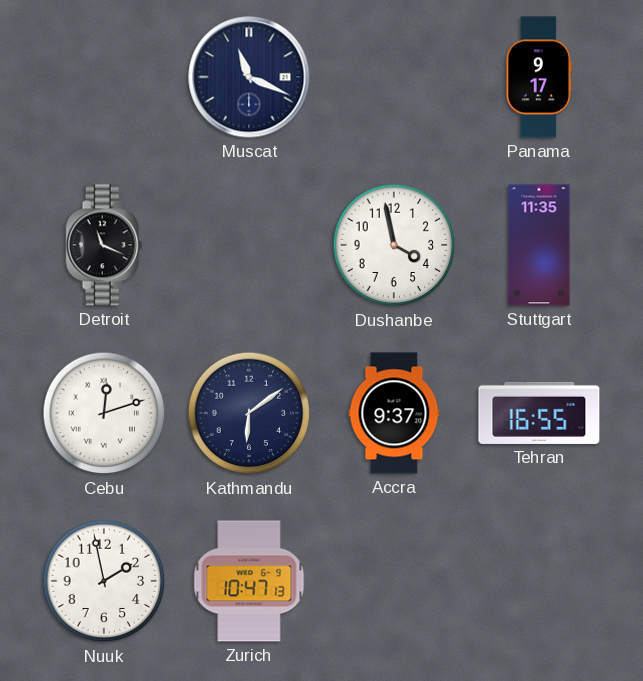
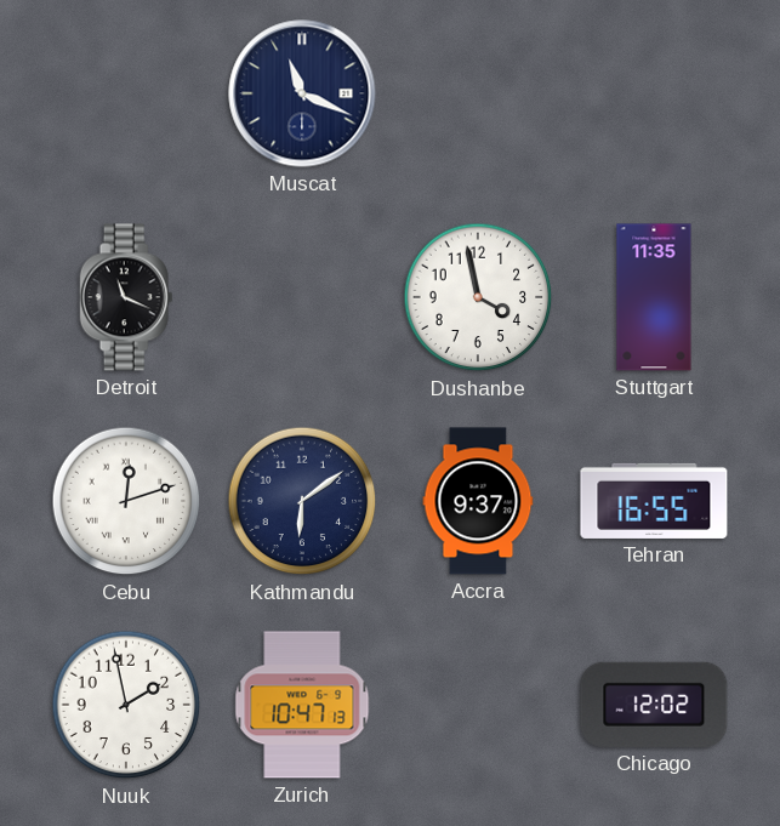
Panama: 9:17 -> none (538, 77)
Chicago: none -> 12:02 (654, 705)
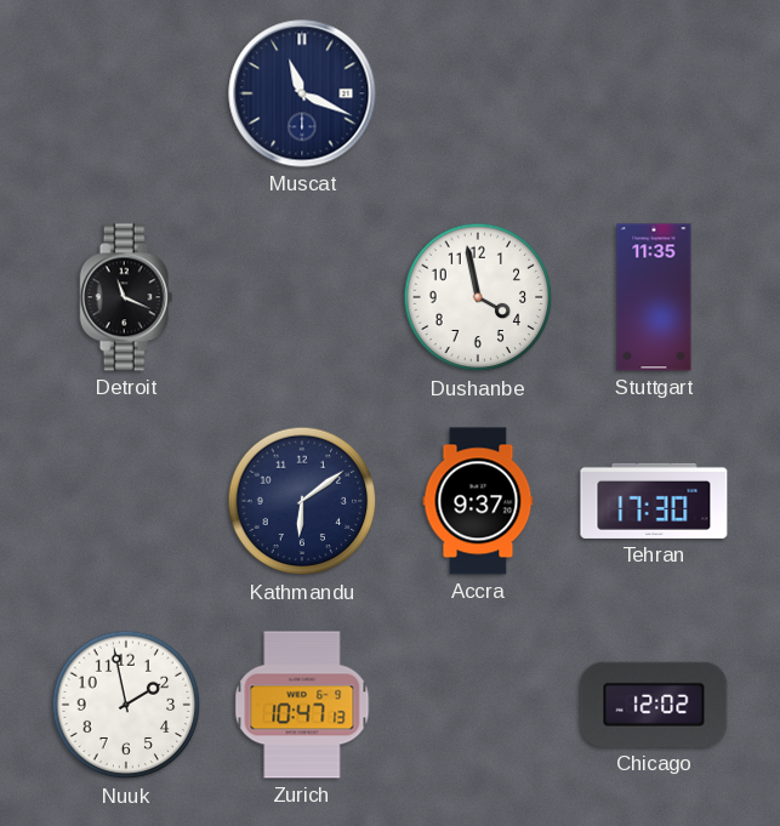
Cebu: 12:12 -> none (126, 501)
Tehran: 16:55 -> 17:30 (654, 501)
